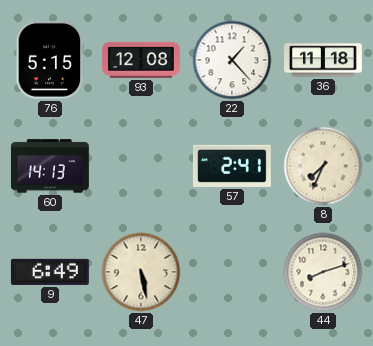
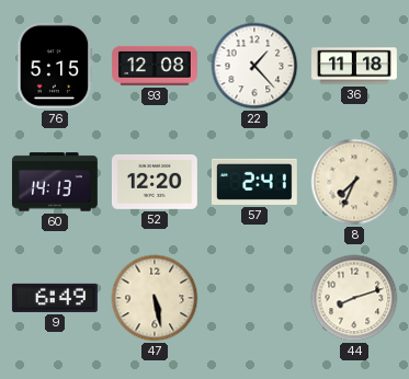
52: none -> 12:20 (155, 182)
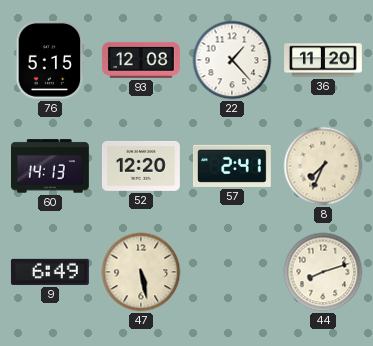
36: 11:18 -> 11:20 (324, 60)
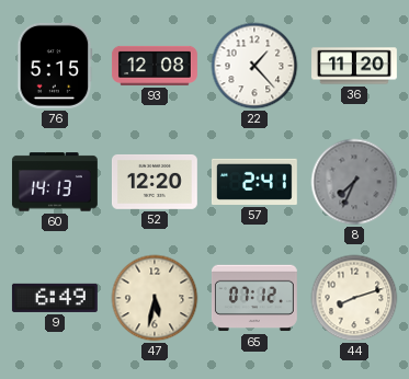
8 dial: cream -> grey (354, 182)
47: 5:28 -> 5:32 (155, 298)
65: none -> 07:12 (254, 298)
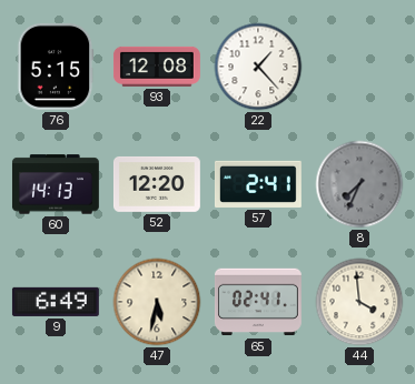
36: 11:20 -> none (355, 66)
65: 07:12 -> 02:41 (258, 302)
44: 8:12 -> 3:59 (359, 302)
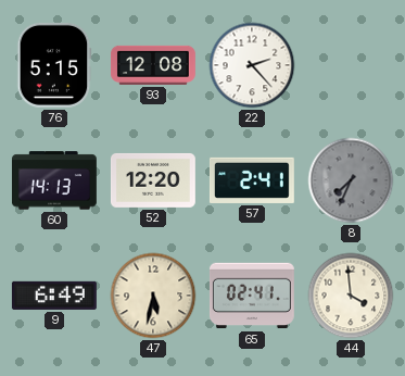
22: 1:23 -> 2:23 (252, 65)
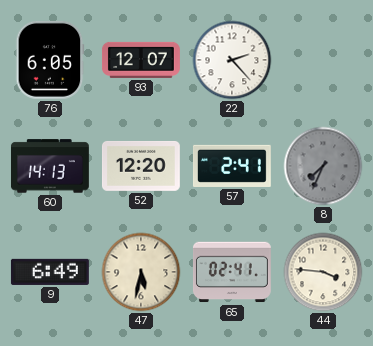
76: 5:15 -> 6:05 (50, 60)
93: 12:08 -> 12:07 (141, 60)
44: 3:59 -> 3:46 (323, 272)
